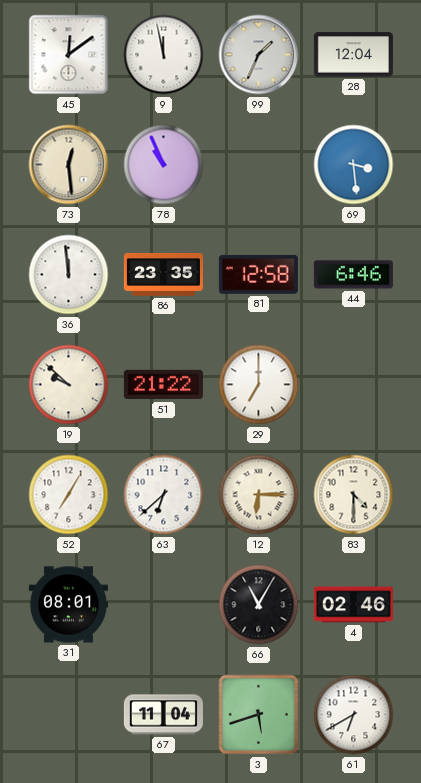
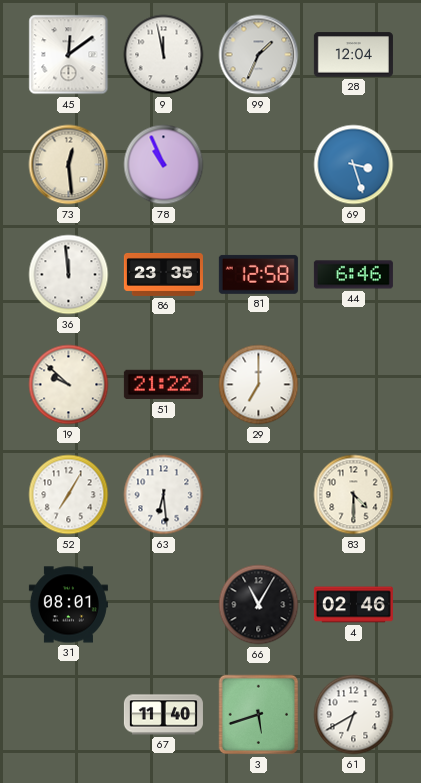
69: 3:29 -> 3:27 (354, 165)
63: 6:38 -> 6:29 (164, 495)
12: 6:15 -> none (259, 495)
67: 11:04 -> 11:40 (163, 715)
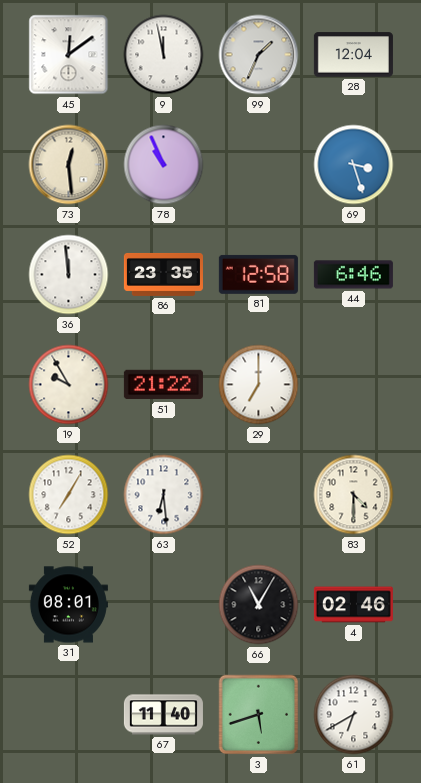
19: 9:52 -> 9:55 (69, 385)
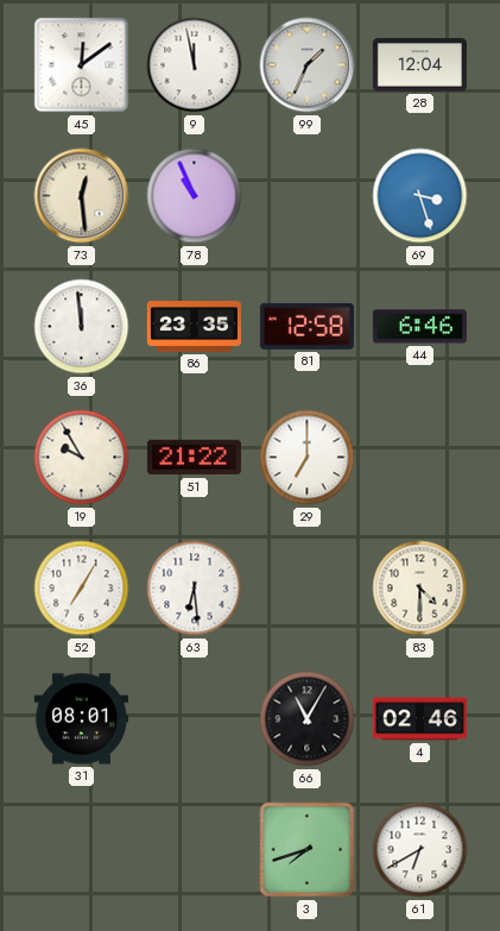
67: 11:40 -> none (163, 715)
3: 5:42 -> 7:42 (308, 850)
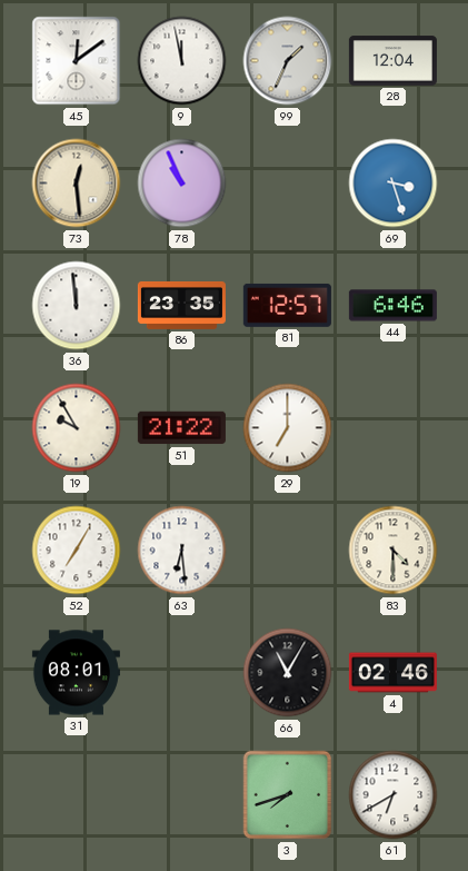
81: 12:58 -> 12:57 (287, 305)
